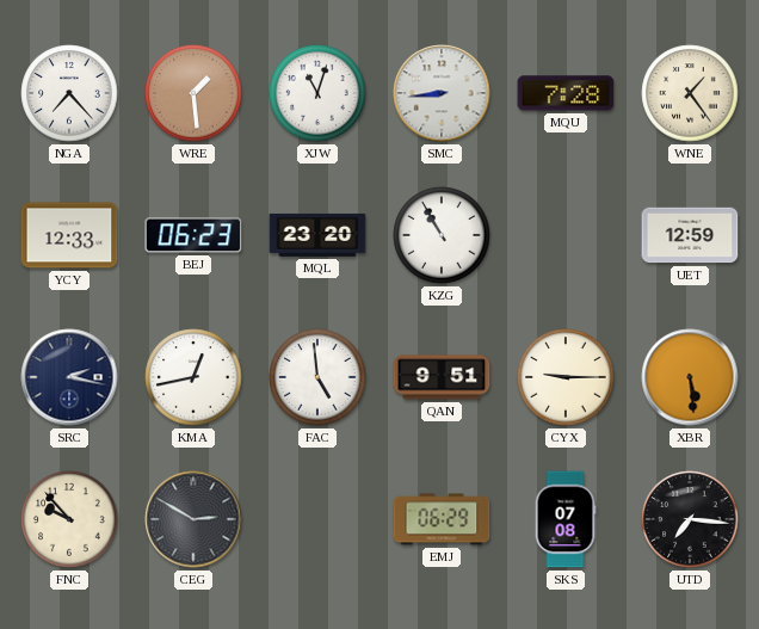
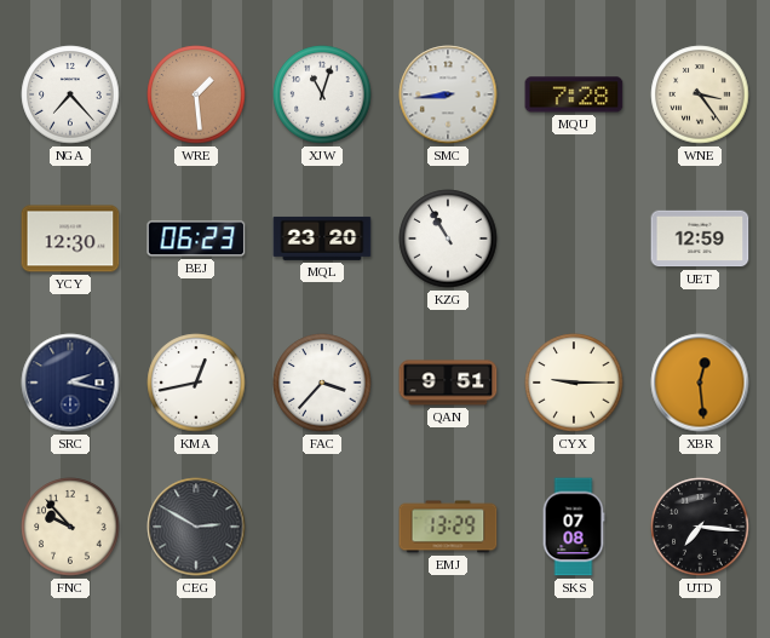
WNE: 1:24 -> 3:24 (700, 94)
YCY: 12:33 -> 12:30 (70, 238)
FAC: 4:59 -> 3:37 (322, 383)
XBR: 5:29 -> 12:29 (700, 383)
EMJ: 06:29 -> 13:29 (448, 527)
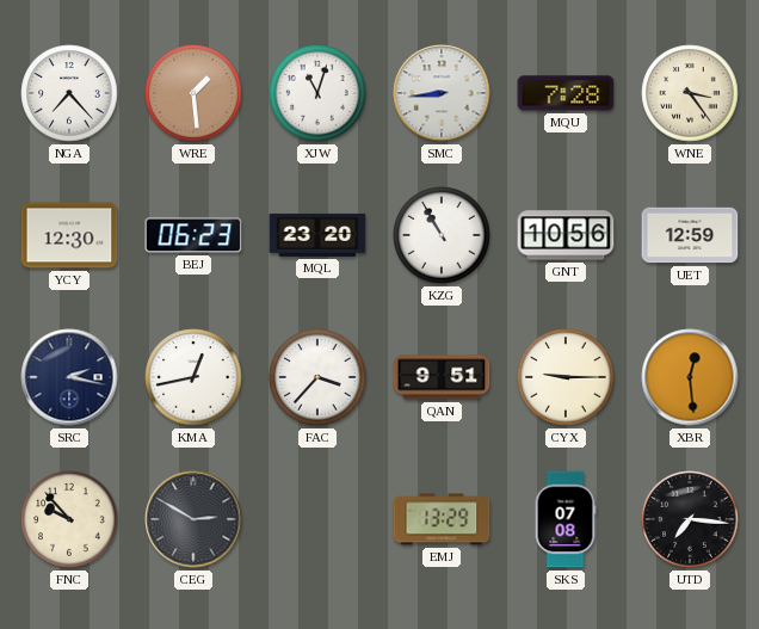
GNT: none -> 10:56 (566, 235)
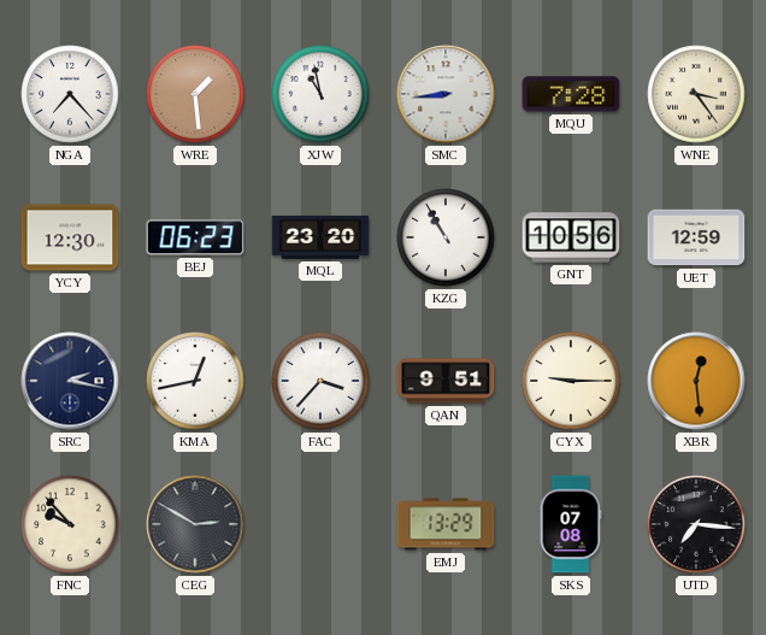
XJW: 11:03 -> 10:58 (320, 94)
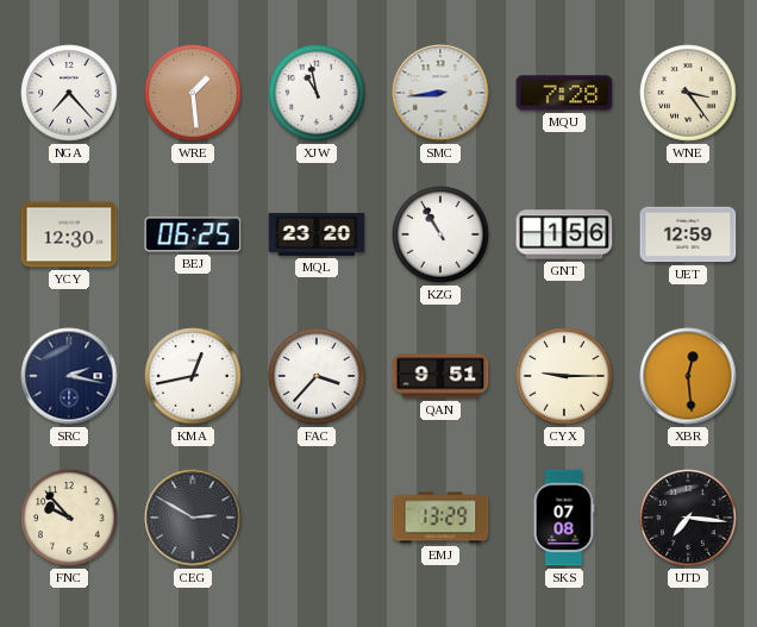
BEJ: 06:23 -> 06:25 (193, 234)
GNT: 10:56 -> 1:56 (564, 234)
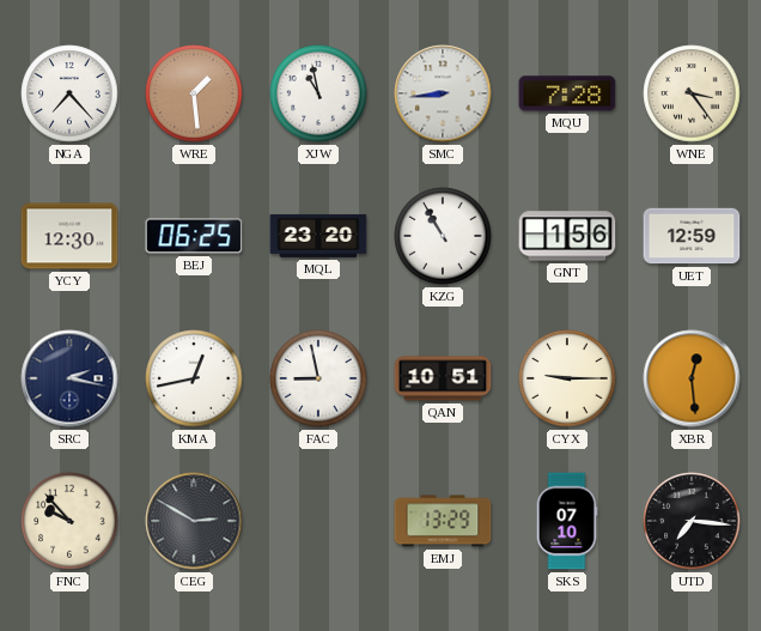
FAC: 3:37 -> 8:58 (318, 378)
QAN: 9:51 -> 10:51 (443, 378)
SKS: 07:08 -> 07:10 (567, 521)
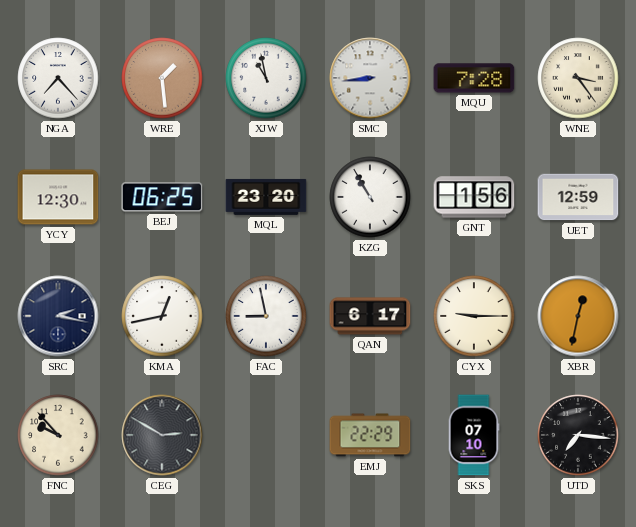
QAN: 10:51 -> 6:17 (370, 316)
XBR: 12:29 -> 12:32 (578, 316)
EMJ: 13:29 -> 22:29 (370, 435)
